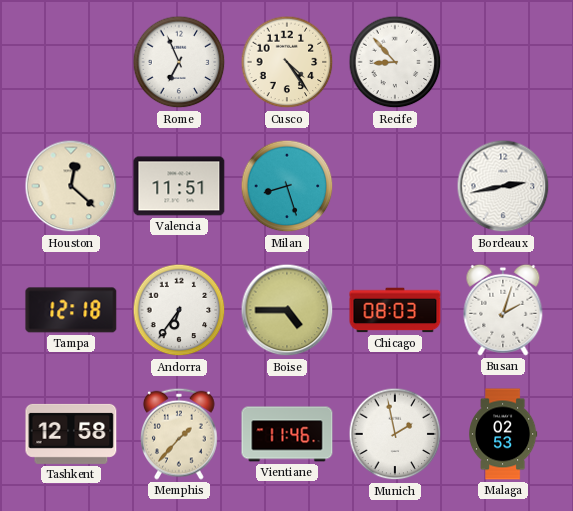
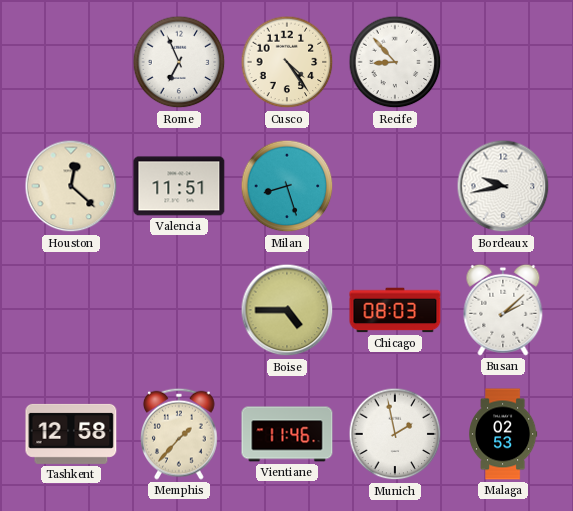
Bordeaux: 2:43 -> 9:43 (503, 186)
Tampa: 12:18 -> none (71, 310)
Andorra: 6:36 -> none (179, 310)
Busan: 2:03 -> 2:08 (503, 310)
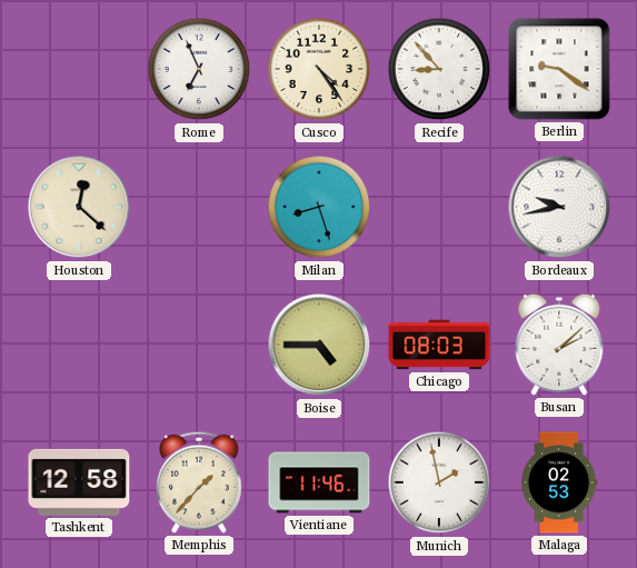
Berlin: none -> 9:21 (559, 69)
Valencia: 11:51 -> none (179, 186)
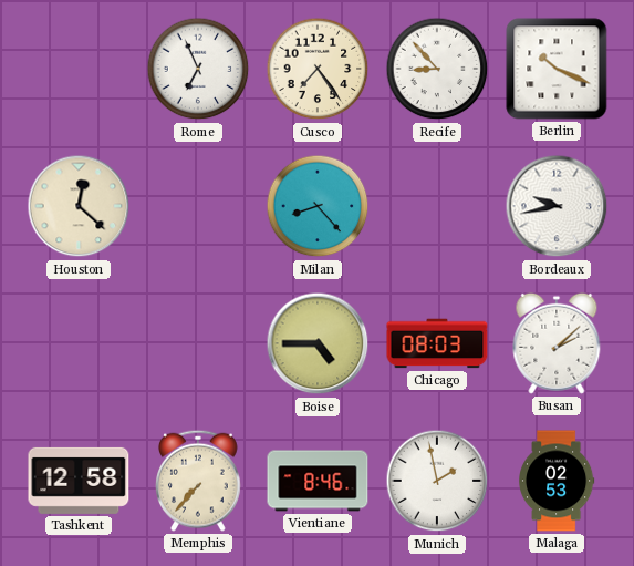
Cusco: 4:24 -> 7:24 (318, 69)
Berlin: 9:21 -> 10:19 (557, 69)
Milan: 8:27 -> 8:23 (318, 206)
Memphis: 1:37 -> 7:37 (199, 481)
Vientiane: 11:46 -> 8:46 (318, 481)
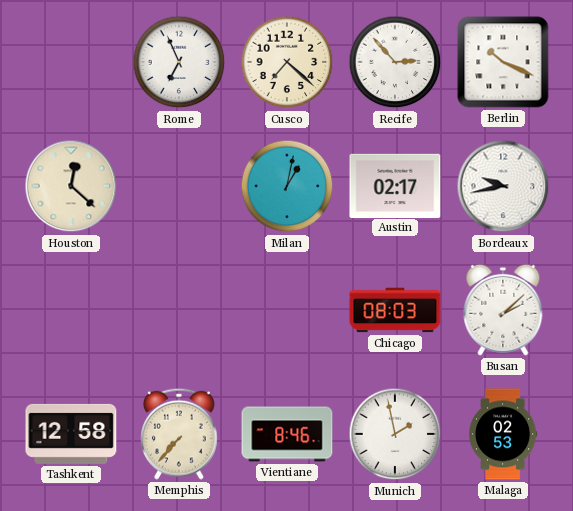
Cusco: 7:24 -> 7:22 (287, 62)
Recife: 8:53 -> 2:53 (395, 62)
Milan: 8:23 -> 1:02 (287, 186)
Austin: none -> 02:17 (395, 185)
Boise: 4:45 -> none (318, 343)
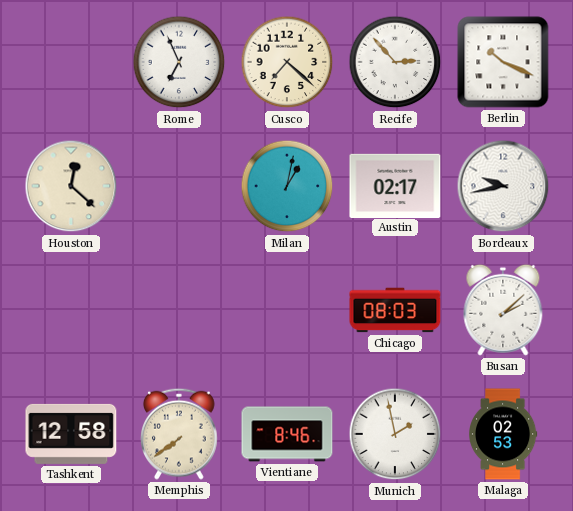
Memphis: 7:37 -> 7:39 (180, 434)
